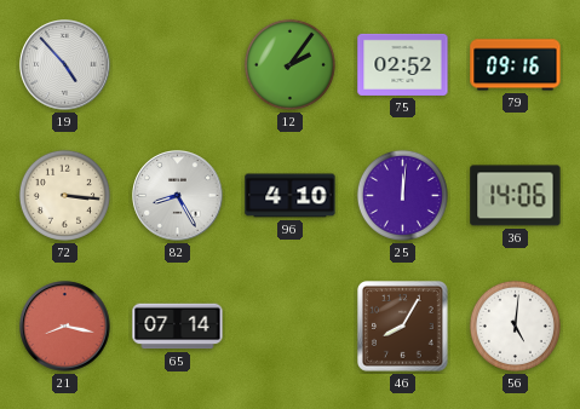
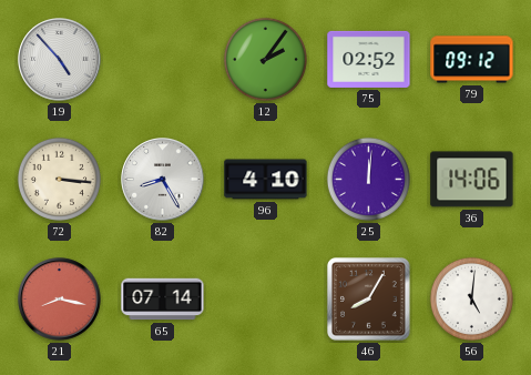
79: 09:16 -> 09:12 (472, 60)
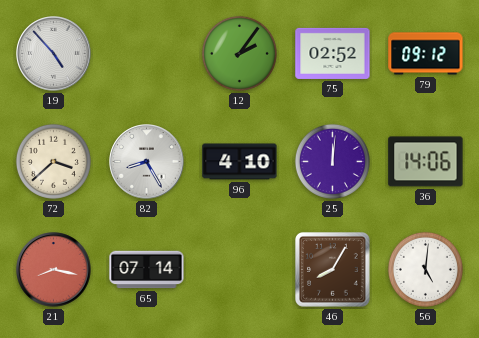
72: 3:16 -> 3:38 (53, 161)
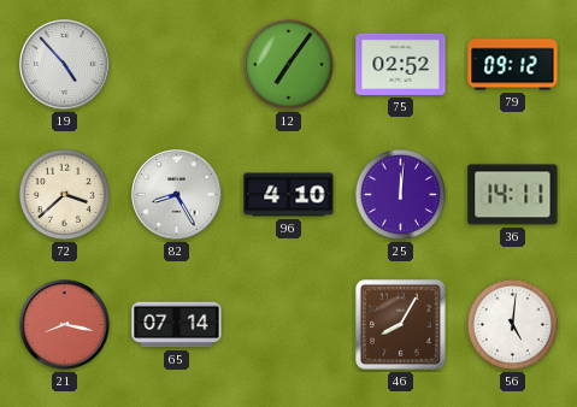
12: 2:06 -> 7:06 (288, 64)
36: 14:06 -> 14:11 (513, 195)
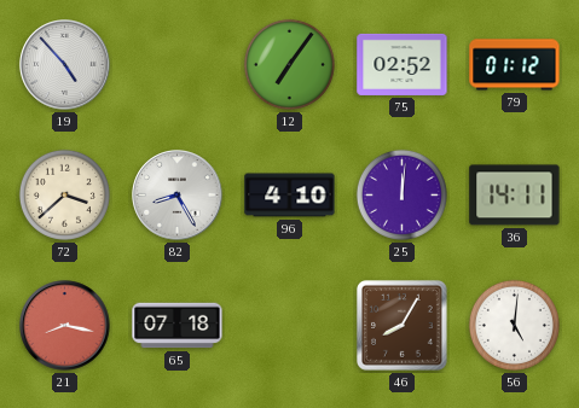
79: 09:12 -> 01:12 (515, 65)
65: 07:14 -> 07:18 (178, 326)
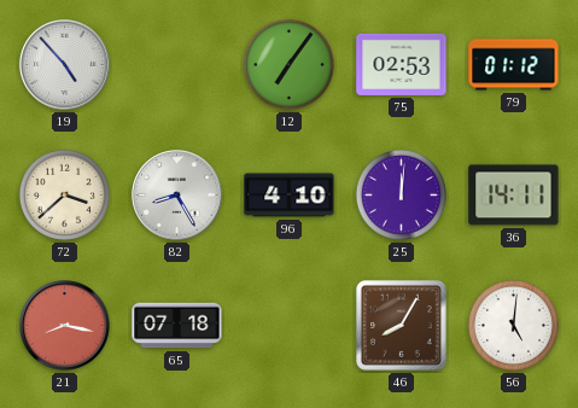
75: 02:52 -> 02:53 (402, 64)
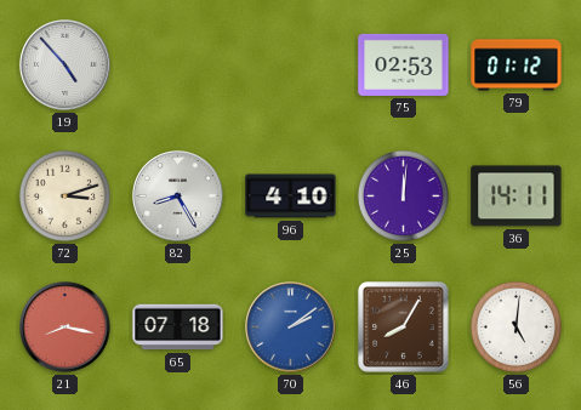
12: 7:06 -> none (288, 64)
72: 3:38 -> 3:12 (64, 195)
70: none -> 2:09 (291, 328)
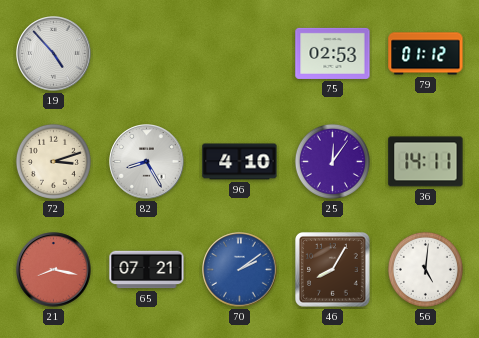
25: 12:01 -> 12:06 (332, 161)
65: 07:18 -> 07:21 (147, 270)
